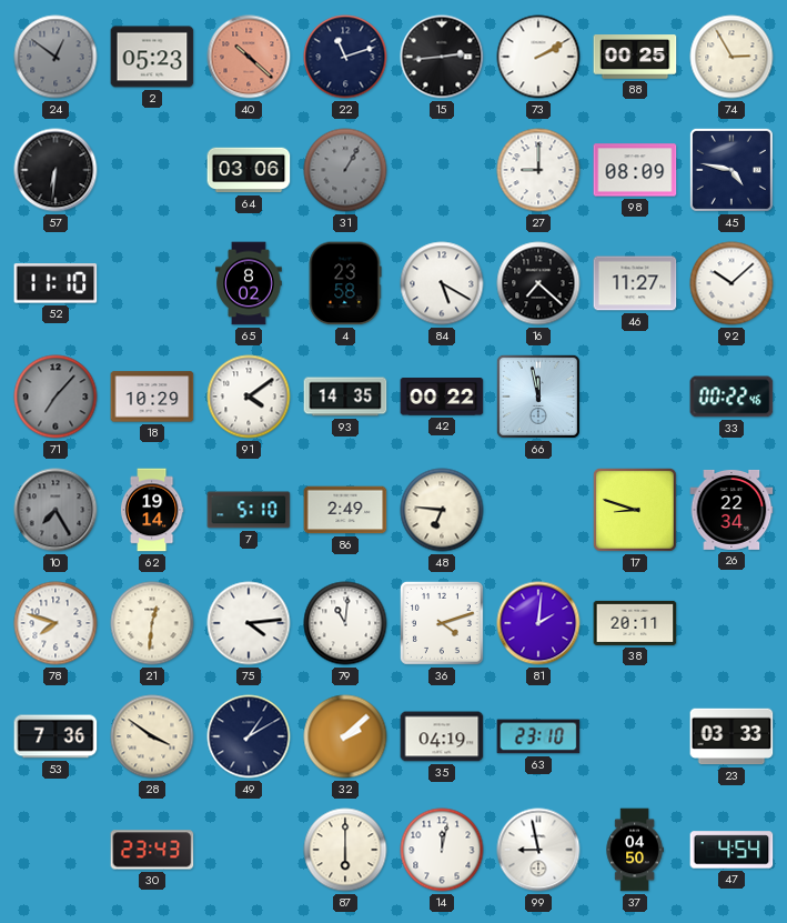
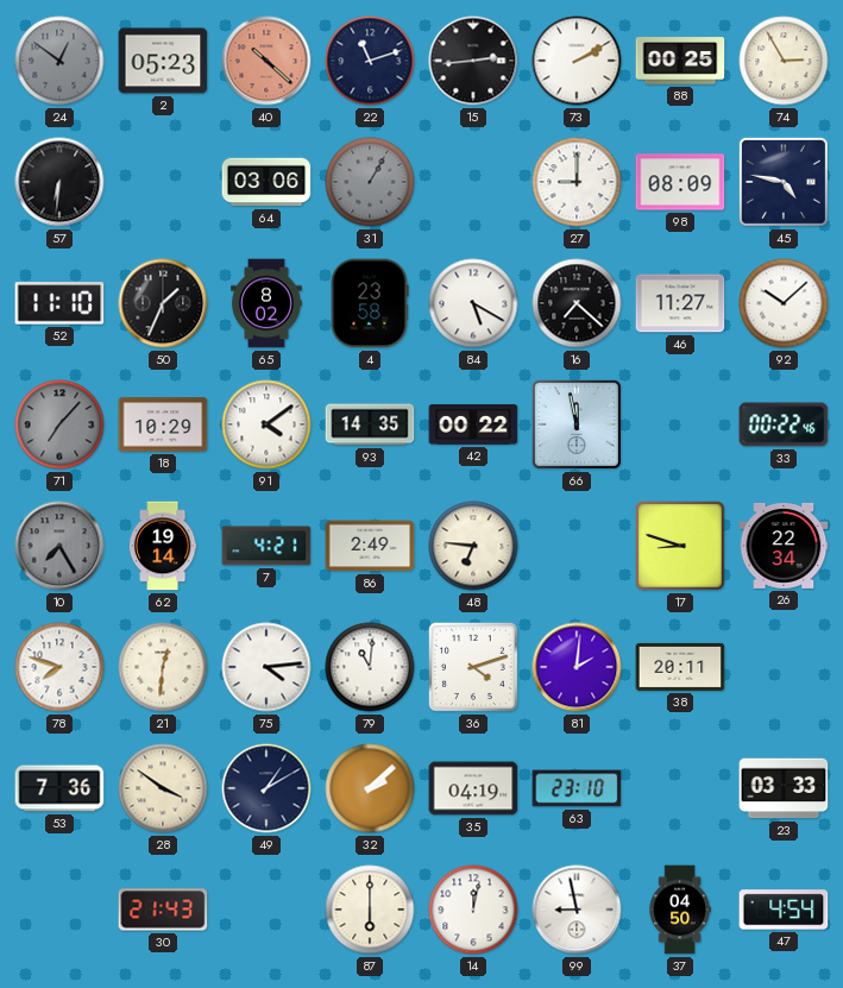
50: none -> 1:34 (163, 303)
7: 5:10 -> 4:21 (266, 546)
30: 23:43 -> 21:43 (163, 910)
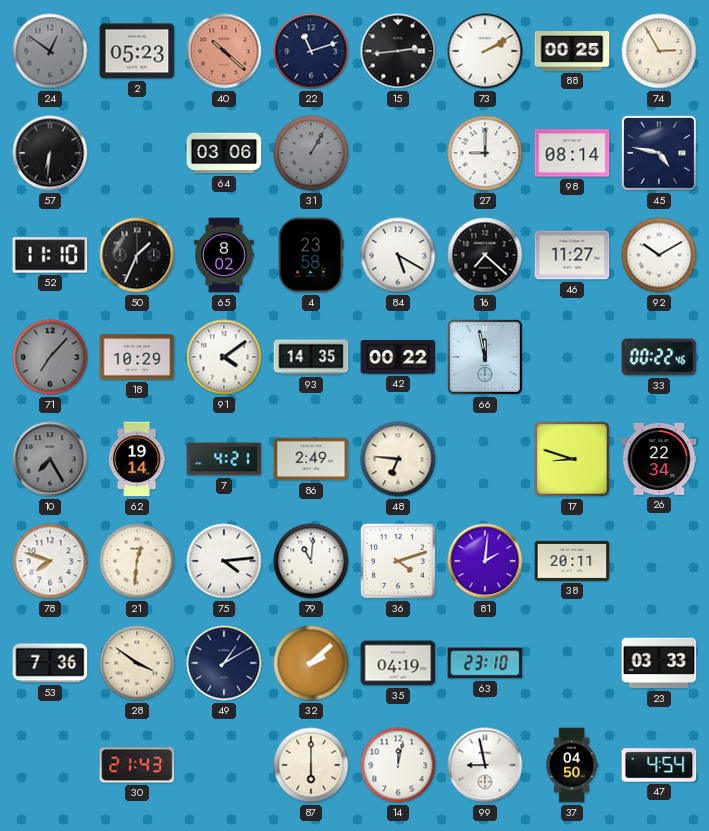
98: 08:09 -> 08:14 (572, 153)
92: 10:08 -> 10:10 (659, 255)
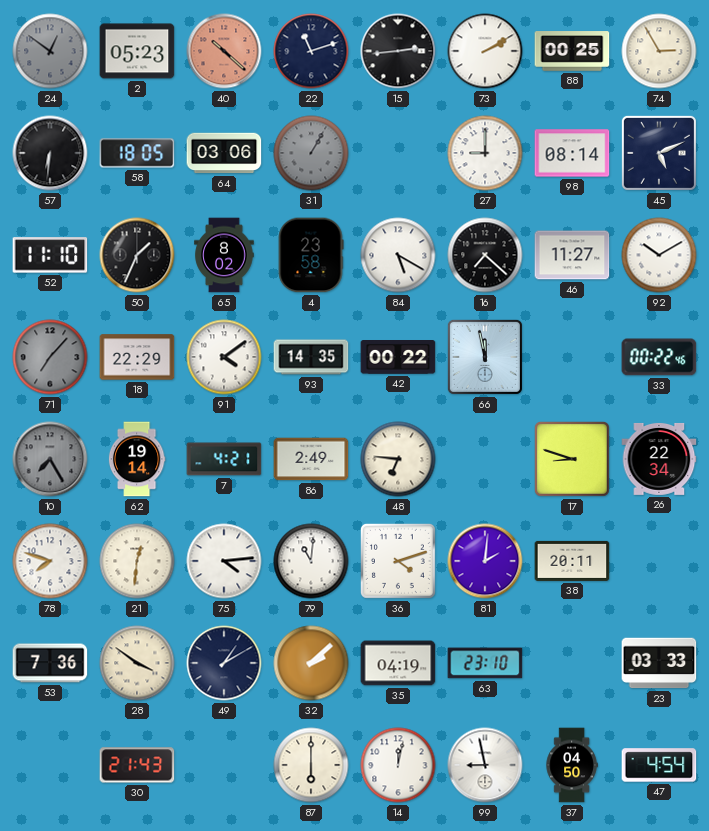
58: none -> 18:05 (137, 153)
45: 4:47 -> 5:11 (659, 153)
18: 10:29 -> 22:29 (137, 357)
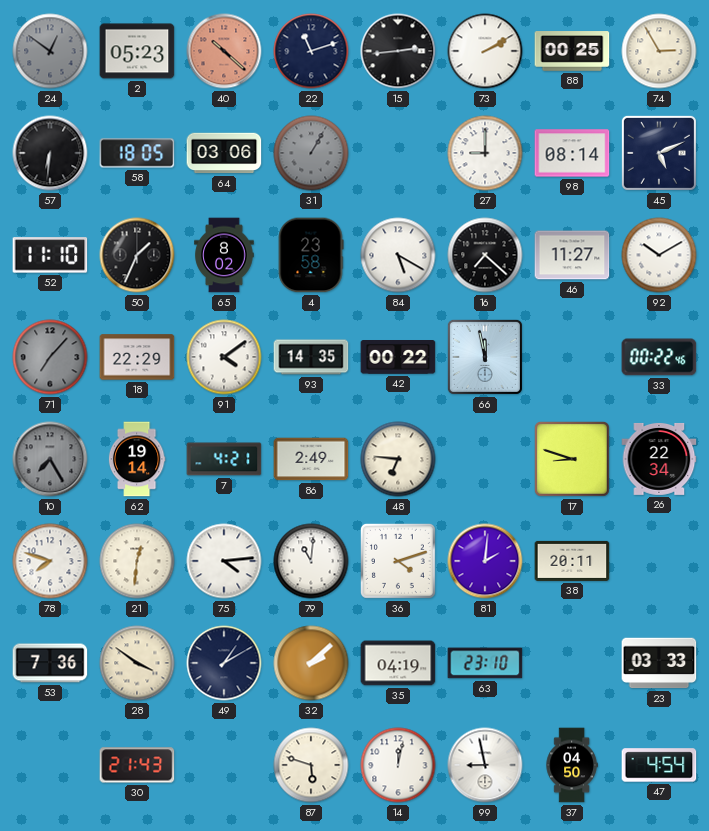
87: 6:00 -> 5:48 (311, 765)
